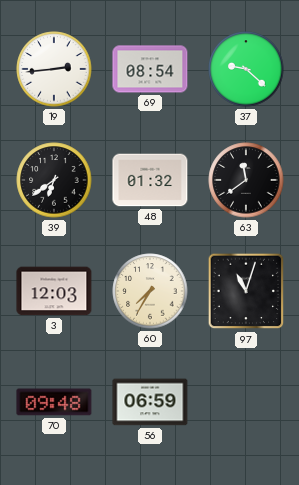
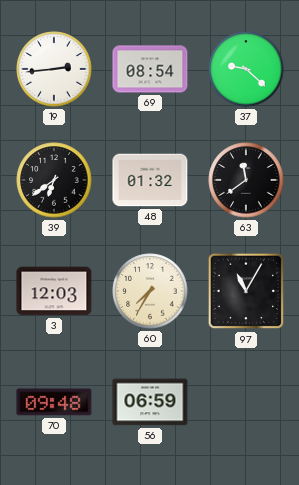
97: 11:03 -> 11:05 (246, 291)
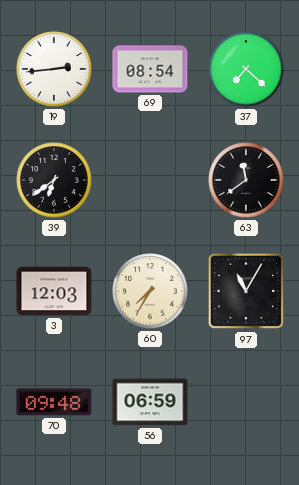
37: 9:22 -> 7:22 (246, 69)
48: 01:32 -> none (150, 180)
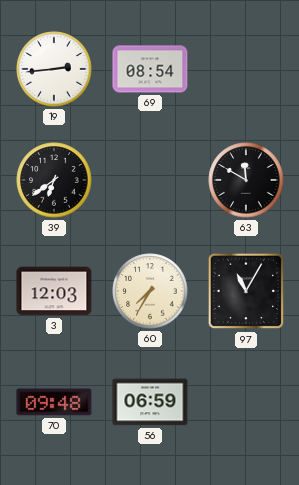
37: 7:22 -> none (246, 69)
63: 11:39 -> 11:50 (246, 180)
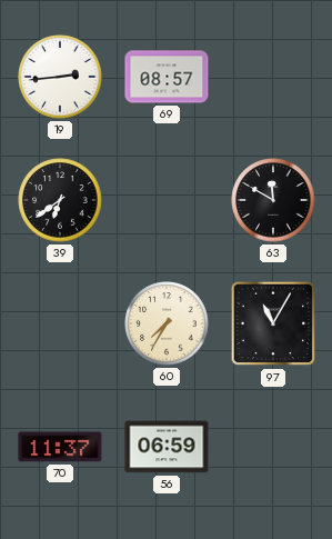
69: 08:54 -> 08:57 (167, 77)
3: 12:03 -> none (54, 291)
70: 09:48 -> 11:37 (60, 447)
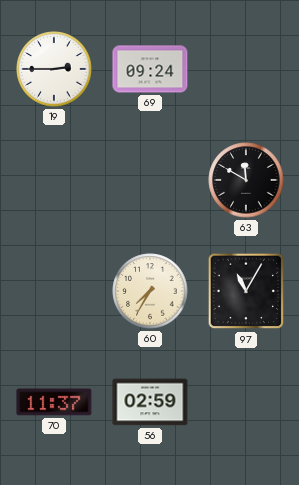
19: 2:44 -> 2:45 (54, 69)
69: 08:57 -> 09:24 (150, 69)
39: 6:39 -> none (60, 200)
56: 06:59 -> 02:59 (150, 402)
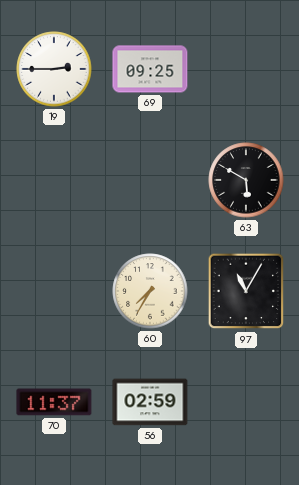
69: 09:24 -> 09:25 (150, 69)
63: 11:50 -> 5:50 (246, 180)
